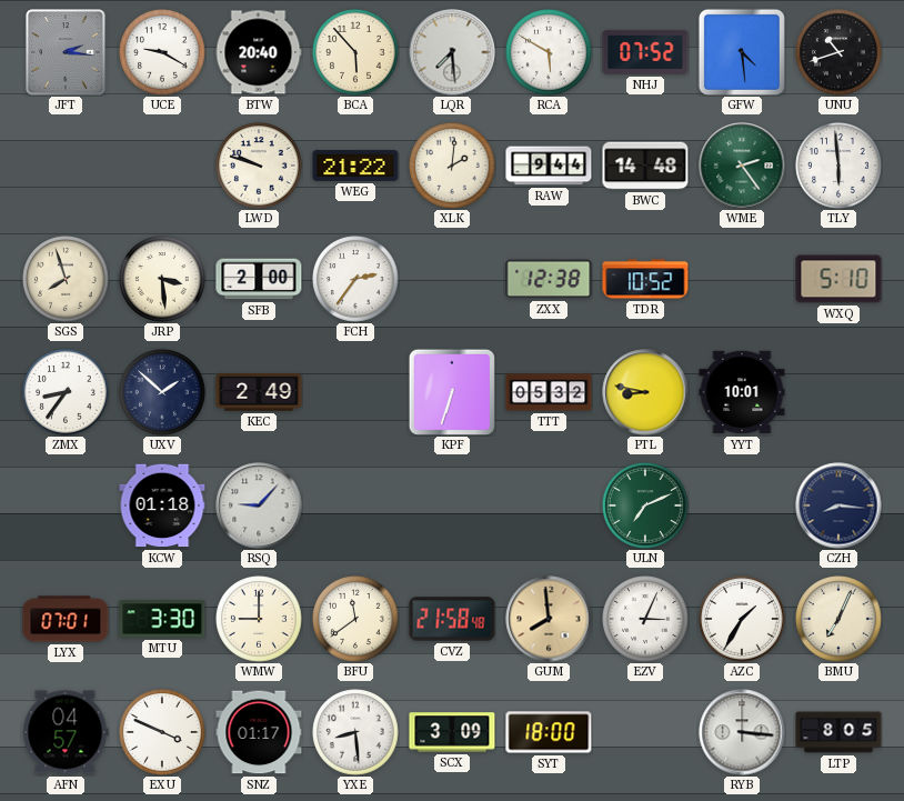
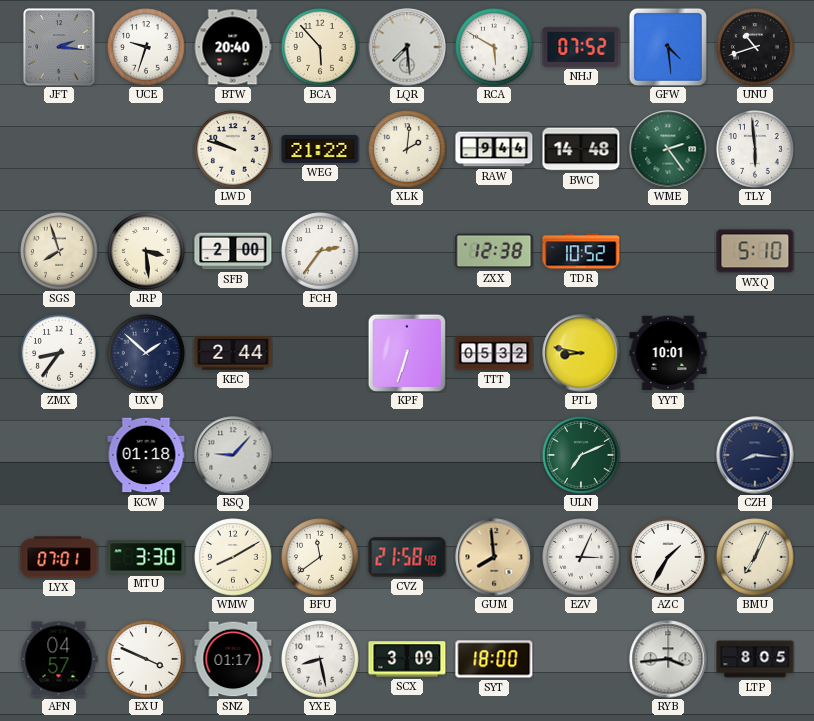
UCE: 9:20 -> 9:33 (146, 47)
KEC: 2:49 -> 2:44 (233, 353)
WMW: 9:00 -> 8:10 (233, 557)
YXE: 8:29 -> 8:28 (320, 659)
RYB: 3:16 -> 3:44 (668, 659)
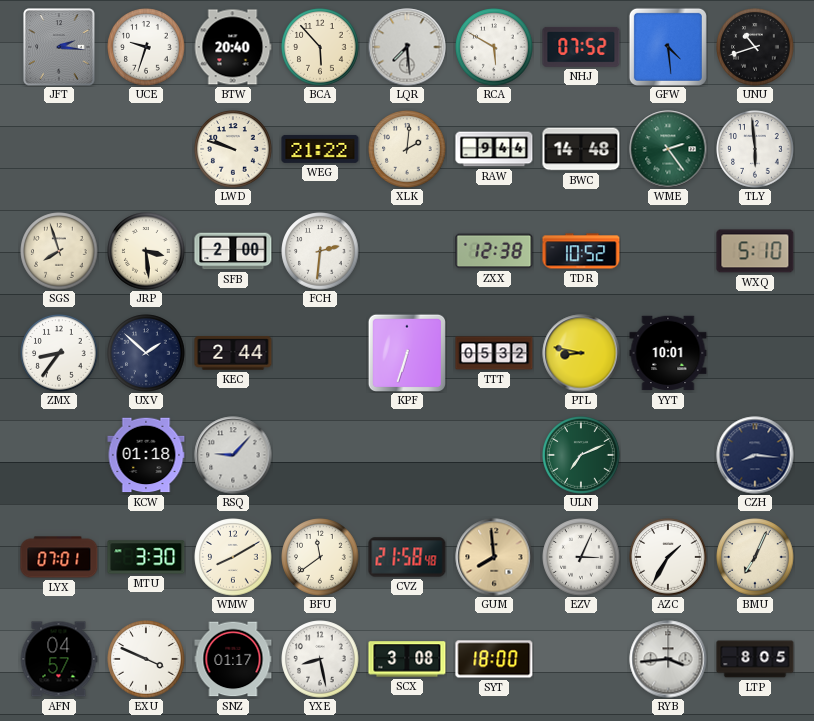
FCH: 2:36 -> 2:31 (320, 251)
SCX: 3:09 -> 3:08 (407, 659)
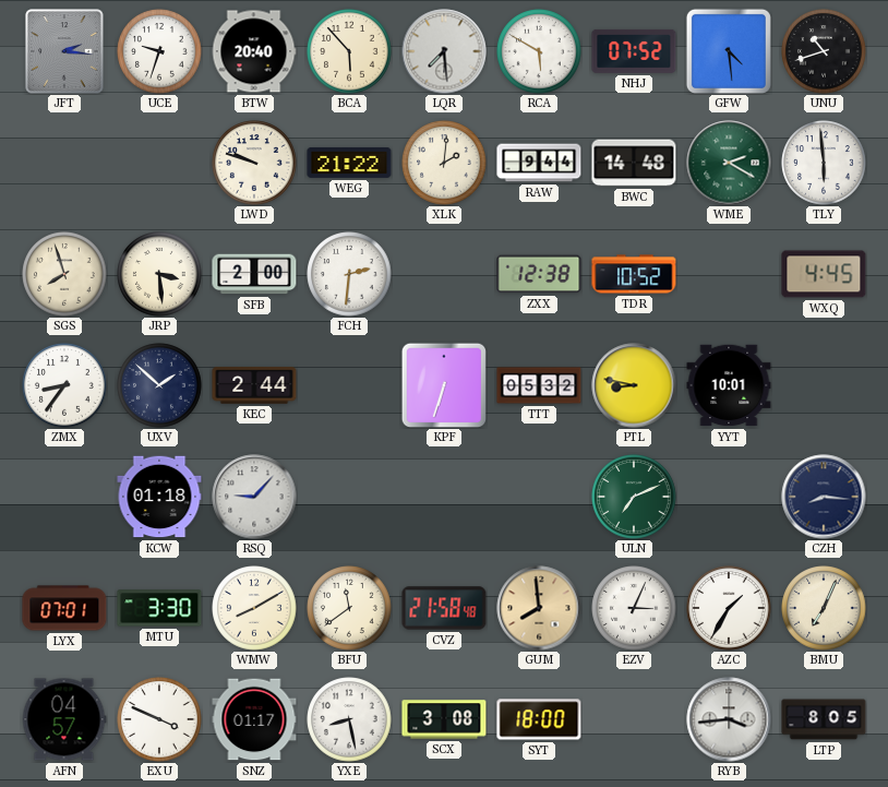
WME: 2:24 -> 2:20 (729, 163)
WXQ: 5:10 -> 4:45 (824, 274)
